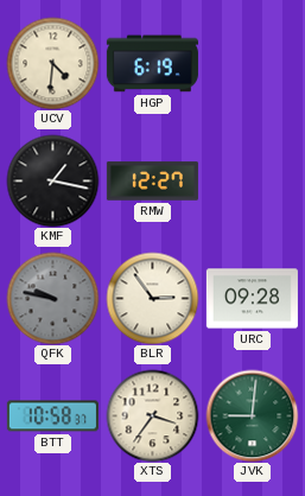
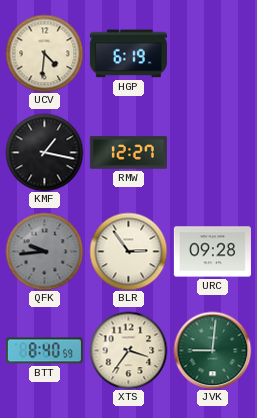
QFK: 9:47 -> 9:44 (44, 251)
BTT: 10:58 -> 8:40 (44, 351)
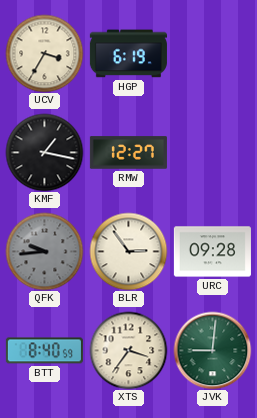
UCV: 4:31 -> 3:35 (44, 53)
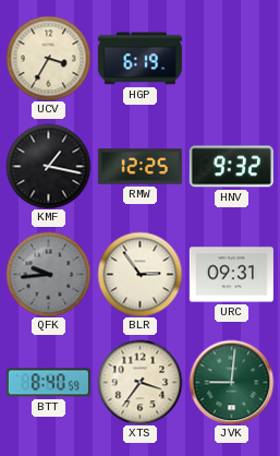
RMW: 12:27 -> 12:25 (139, 167)
HNV: none -> 9:32 (231, 167)
URC: 09:28 -> 09:31 (231, 275)
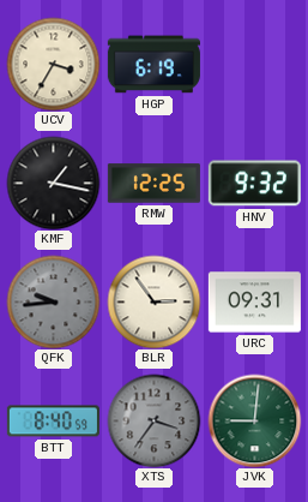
XTS dial: cream -> grey (153, 420)
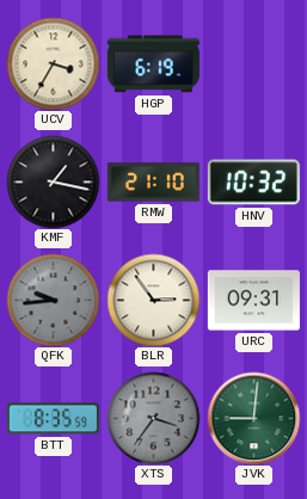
RMW: 12:25 -> 21:10 (153, 183)
HNV: 9:32 -> 10:32 (253, 183)
BTT: 8:40 -> 8:35 (53, 419)
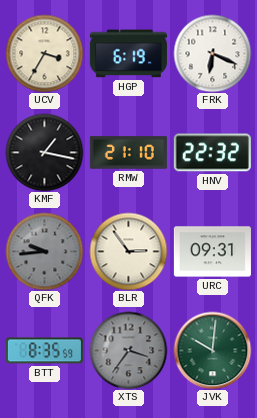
FRK: none -> 6:19 (212, 53)
HNV: 10:32 -> 22:32 (212, 153)
JVK: 9:01 -> 10:01 (212, 350)
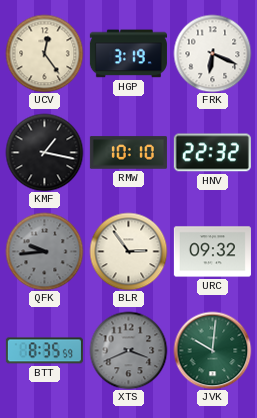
UCV: 3:35 -> 12:24 (44, 53)
HGP: 6:19 -> 3:19 (128, 54)
RMW: 21:10 -> 10:10 (128, 153)
URC: 09:31 -> 09:32 (212, 252)
XTS: 3:36 -> 3:41 (128, 350)
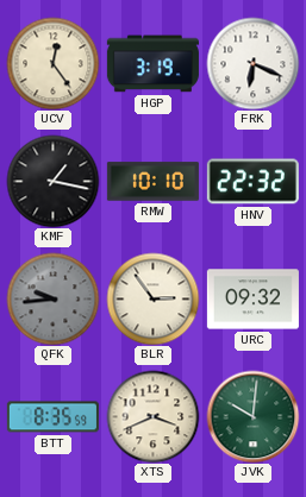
XTS dial: grey -> cream (152, 416)
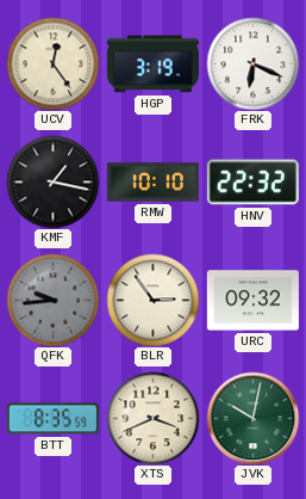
JVK: 10:01 -> 10:02 (252, 418)
